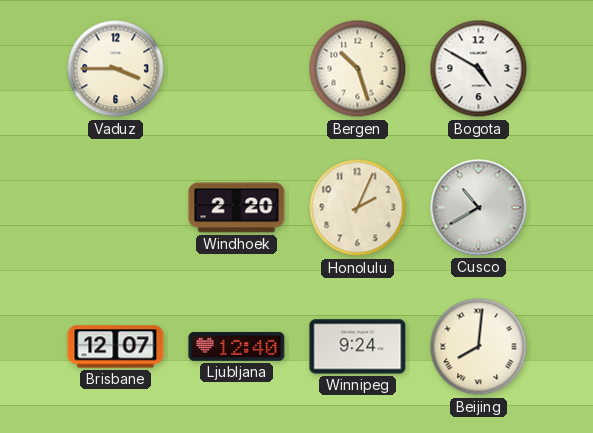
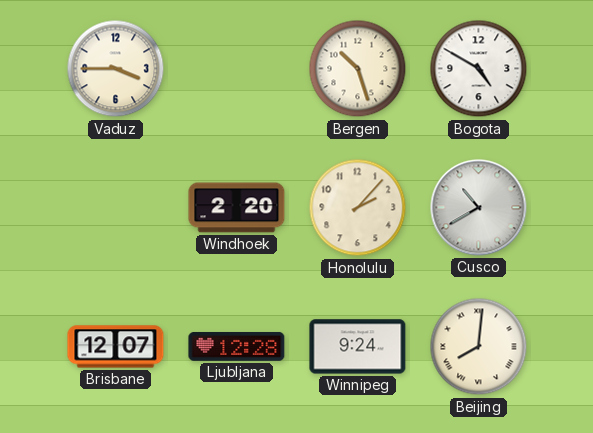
Honolulu: 2:04 -> 2:07 (358, 208)
Ljubljana: 12:40 -> 12:28 (237, 346)
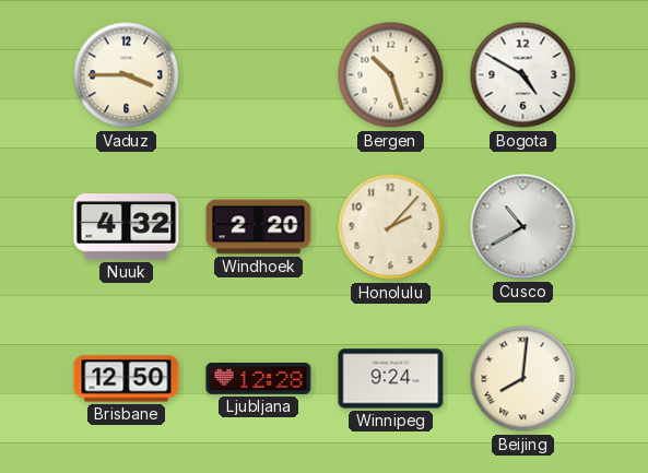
Nuuk: none -> 4:32 (127, 227)
Brisbane: 12:07 -> 12:50 (127, 379)
